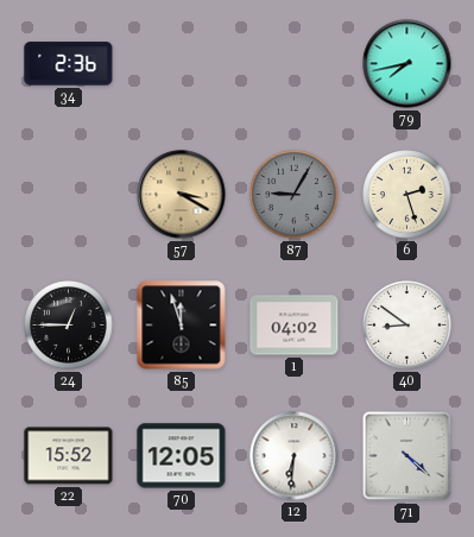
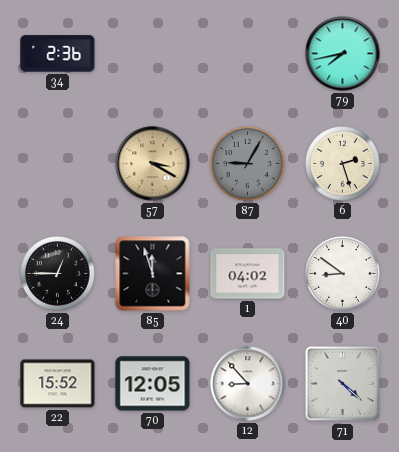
12: 6:31 -> 8:53 (248, 384)
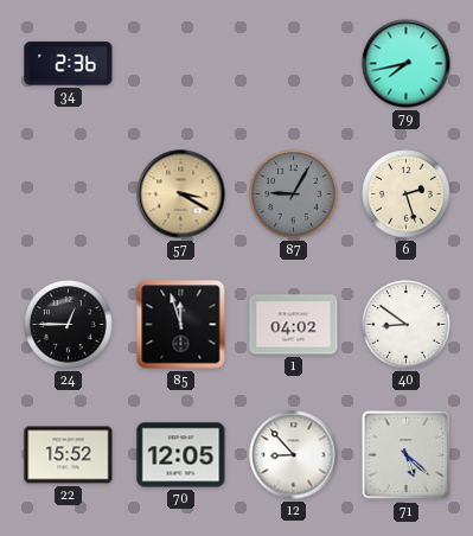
71: 4:22 -> 5:22 (407, 455)
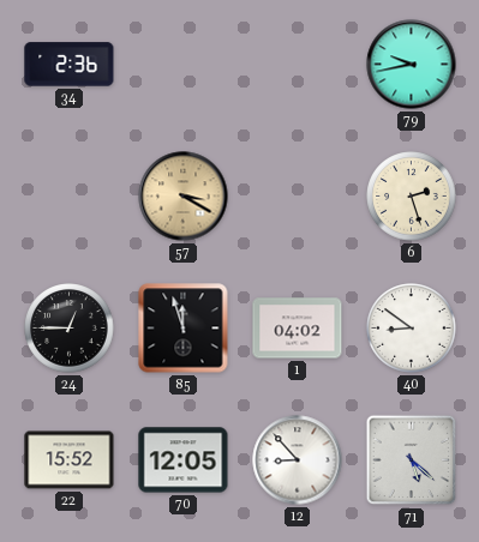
79: 7:43 -> 9:43 (412, 65)
87: 9:05 -> none (294, 194)
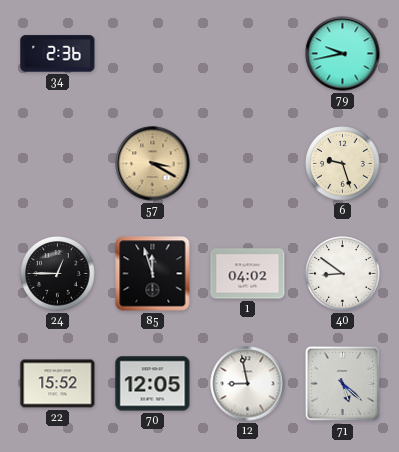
6: 2:27 -> 9:27 (343, 164)
12: 8:53 -> 8:58 (248, 384)
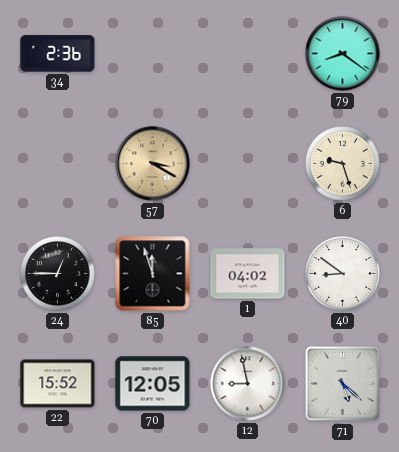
79: 9:43 -> 8:21 (343, 54)
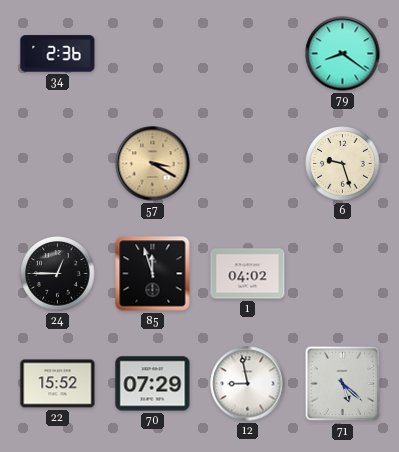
40: 8:51 -> none (343, 274)
70: 12:05 -> 07:29 (153, 384)
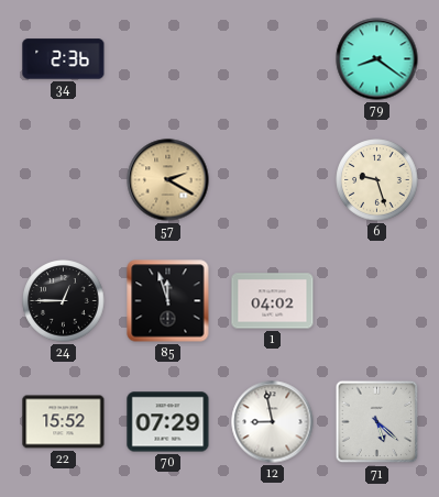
57: 3:20 -> 2:20 (168, 180)
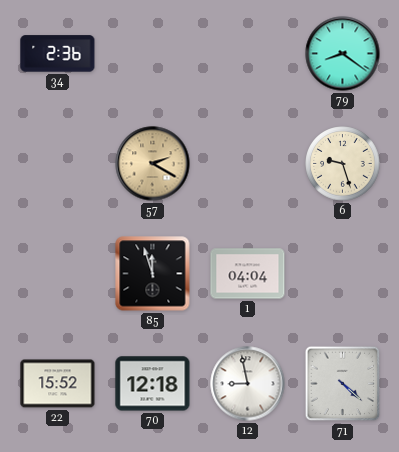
24: 12:45 -> none (64, 301)
1: 04:02 -> 04:04 (248, 274)
70: 07:29 -> 12:18 (153, 384)
71: 5:22 -> 4:22 (343, 384)
